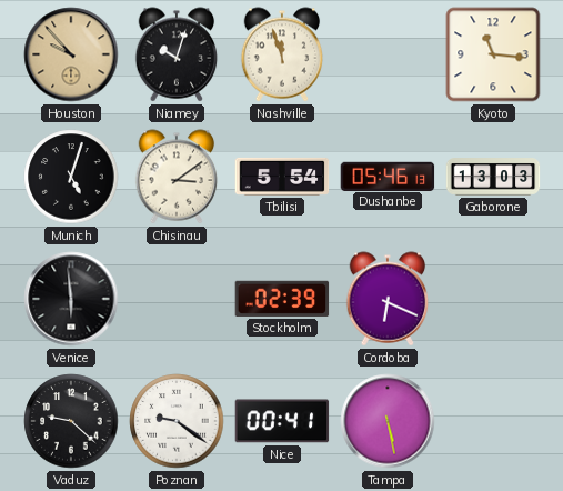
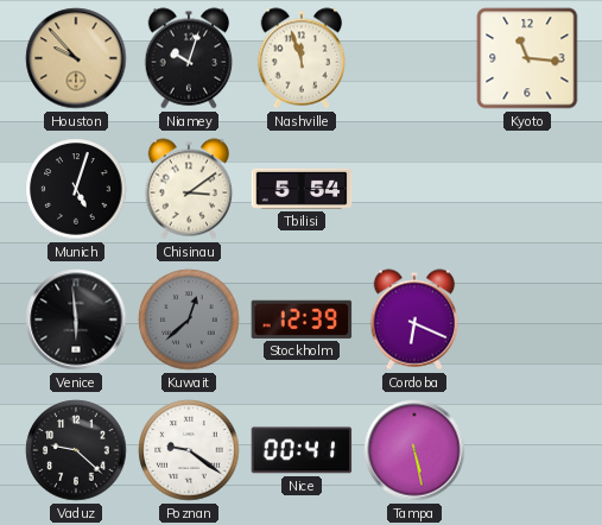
Dushanbe: 05:46 -> none (388, 176)
Gaborone: 13:03 -> none (493, 177)
Kuwait: none -> 12:38 (189, 320)
Stockholm: 02:39 -> 12:39 (302, 320)
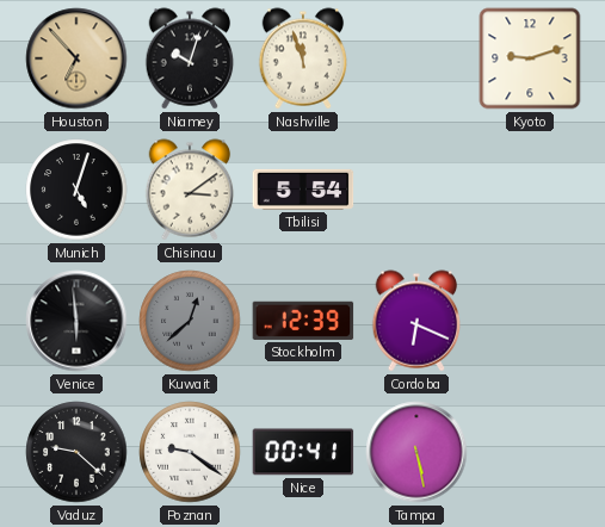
Houston: 9:53 -> 6:53 (76, 58)
Kyoto: 11:16 -> 9:12 (530, 58)
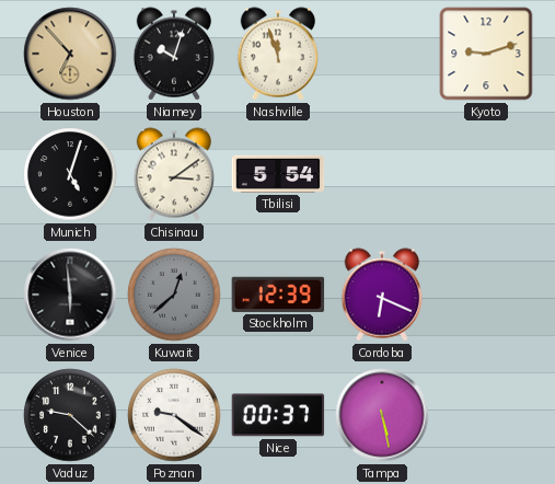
Nice: 00:41 -> 00:37 (278, 415)
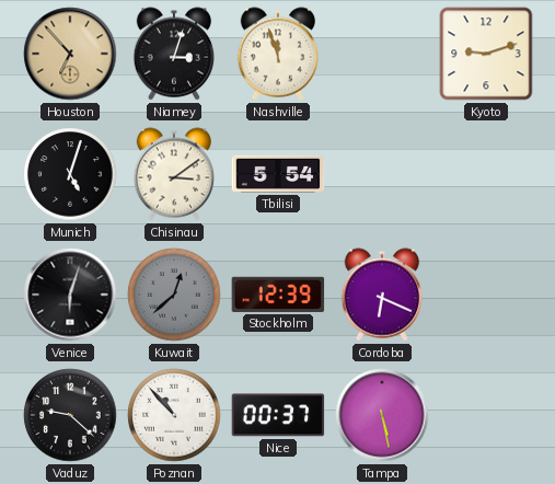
Niamey: 10:03 -> 3:03 (174, 54)
Venice: 5:59 -> 6:03 (70, 295)
Poznan: 9:21 -> 10:53 (174, 415)
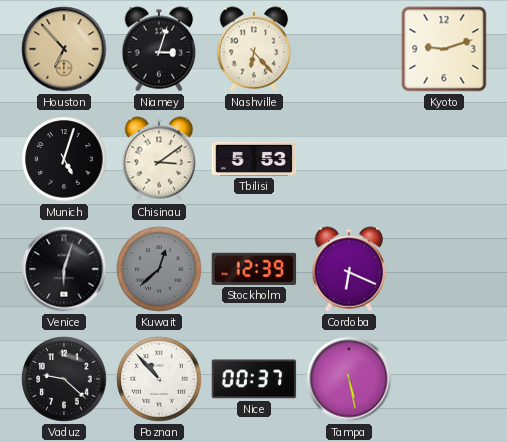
Nashville: 11:57 -> 6:23 (254, 49)
Tbilisi: 5:54 -> 5:53 (254, 159)
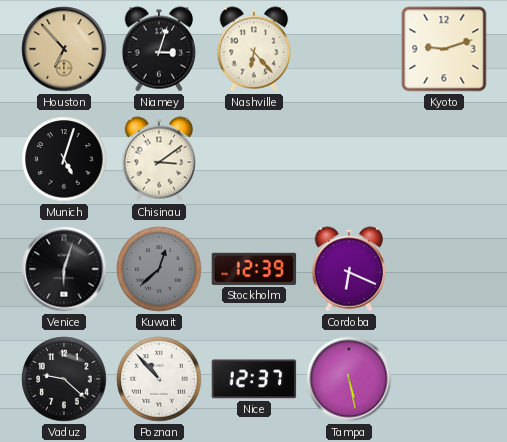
Tbilisi: 5:53 -> none (254, 159)
Nice: 00:37 -> 12:37 (254, 379)
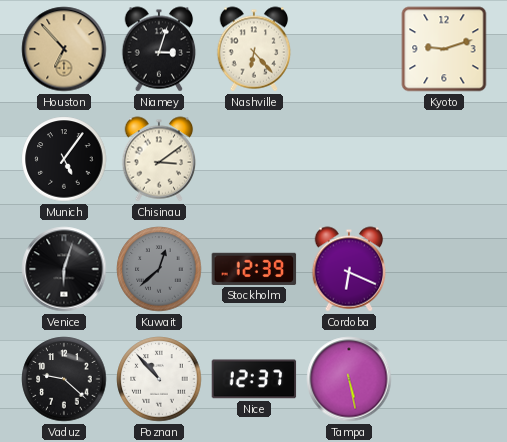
Munich: 5:03 -> 5:06 (64, 159)
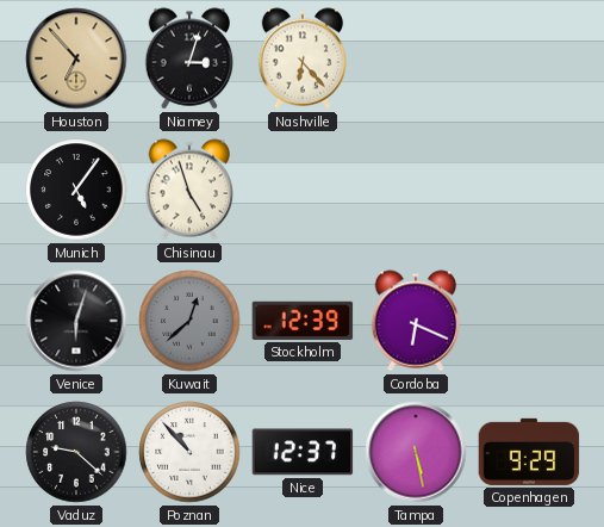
Kyoto: 9:12 -> none (444, 49)
Chisinau: 3:09 -> 4:57 (189, 190)
Copenhagen: none -> 9:29 (529, 452)
